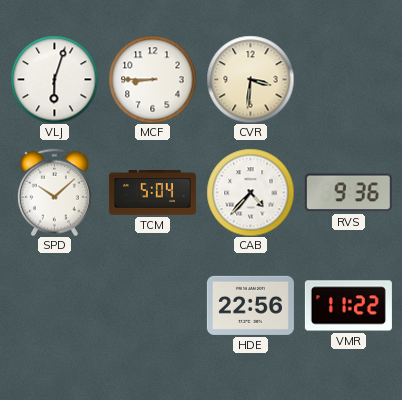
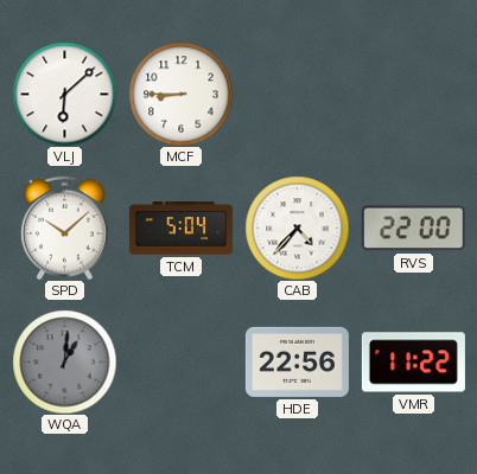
VLJ: 6:03 -> 6:08 (64, 94)
CVR: 3:31 -> none (250, 79)
RVS: 9:36 -> 22:00 (413, 229)
WQA: none -> 1:01 (64, 361)
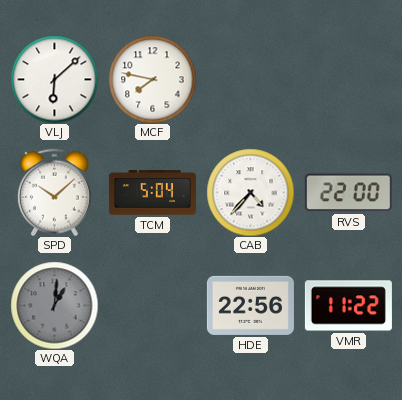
MCF: 8:45 -> 7:47 (152, 79)
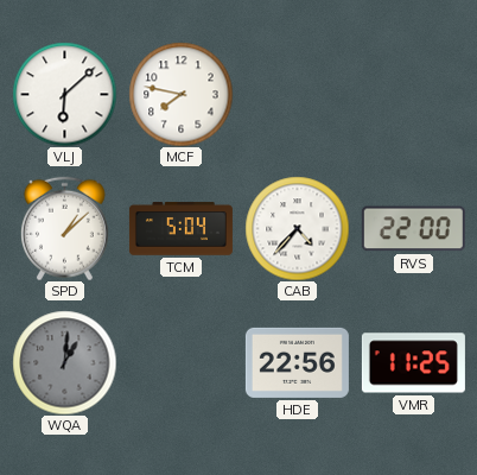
SPD: 10:08 -> 1:08 (64, 228)
VMR: 11:22 -> 11:25 (413, 363)
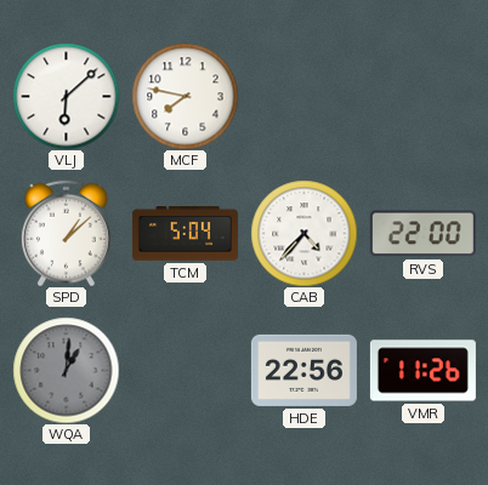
VMR: 11:25 -> 11:26 (422, 371)
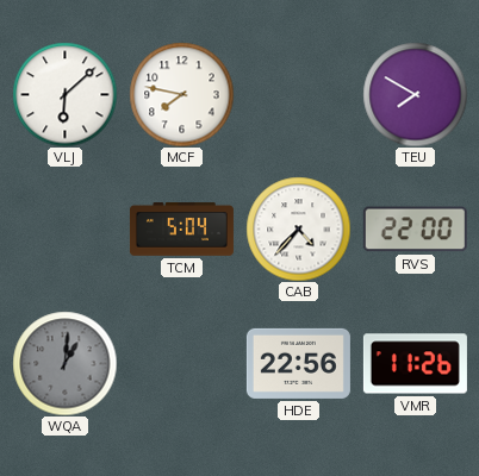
TEU: none -> 7:50 (415, 94)
SPD: 1:08 -> none (66, 233)
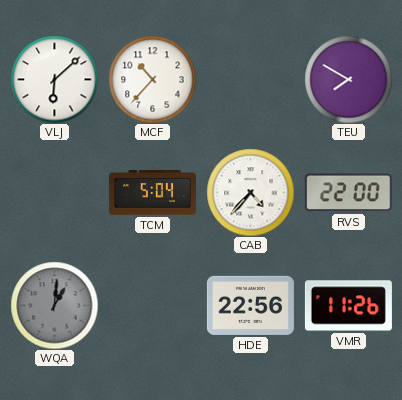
MCF: 7:47 -> 10:37 (152, 79)
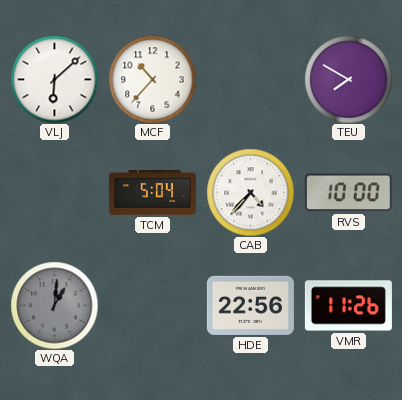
RVS: 22:00 -> 10:00 (348, 193)
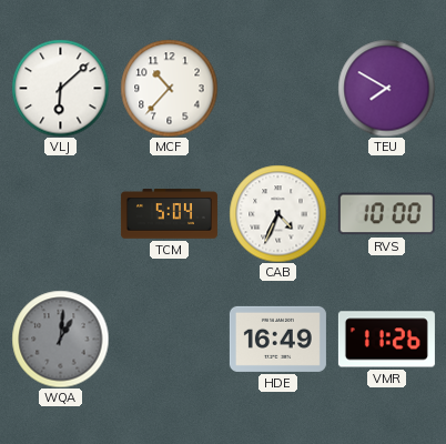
CAB: 4:37 -> 4:34 (277, 213)
HDE: 22:56 -> 16:49 (277, 339)
